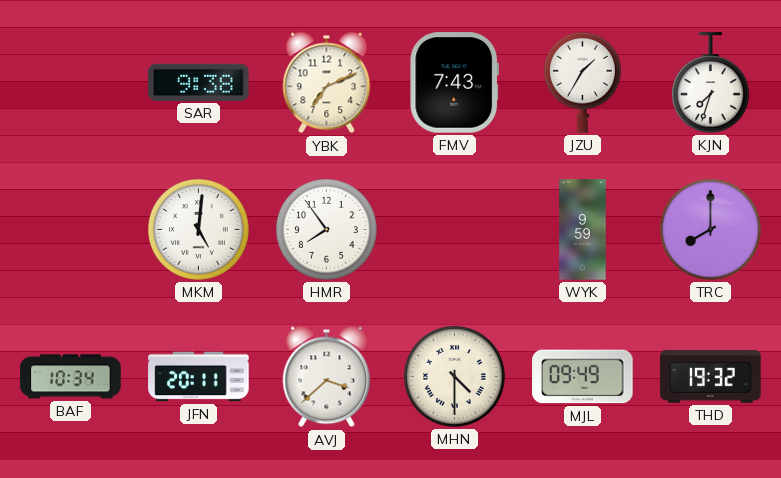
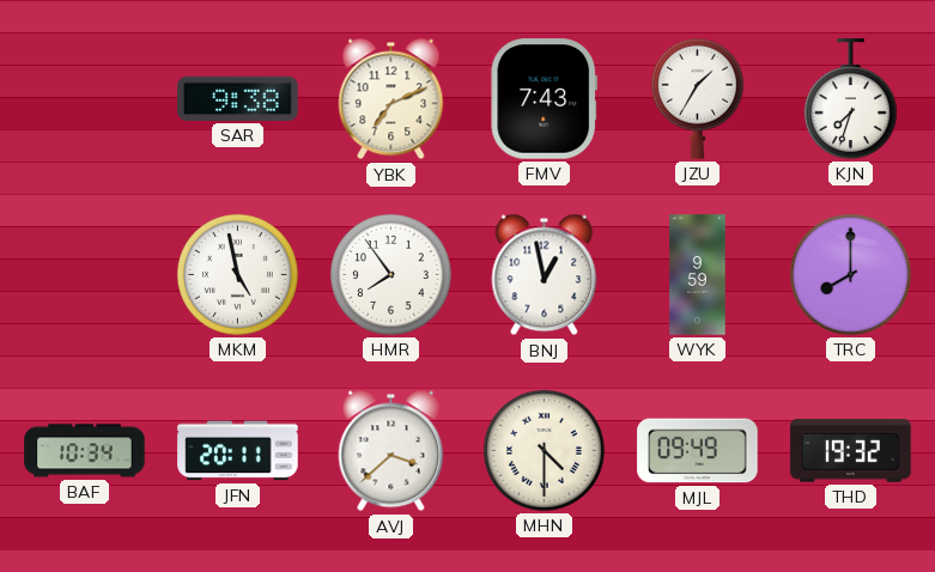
MKM: 5:01 -> 4:58 (237, 274)
BNJ: none -> 12:58 (545, 275)
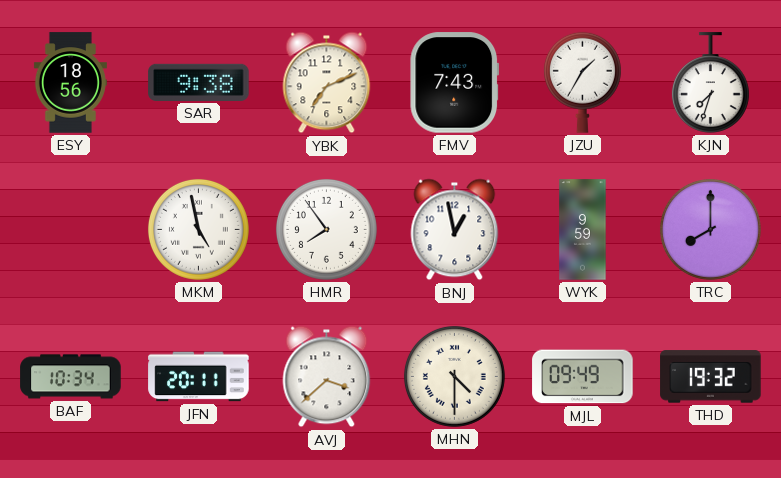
ESY: none -> 18:56 (70, 83)
